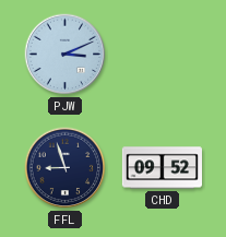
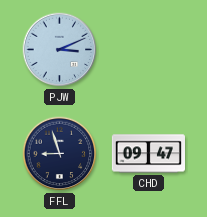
CHD: 09:52 -> 09:47 (148, 154)
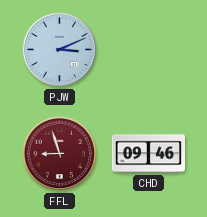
FFL dial: navy -> burgundy (60, 154)
CHD: 09:47 -> 09:46 (148, 154)
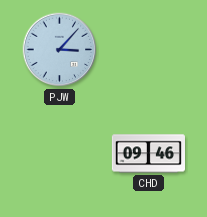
PJW: 3:11 -> 3:07 (60, 50)
FFL: 8:57 -> none (60, 154)
